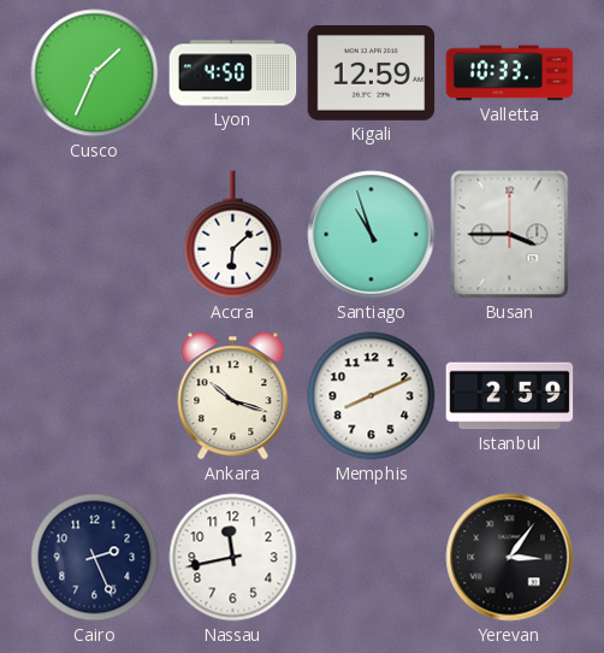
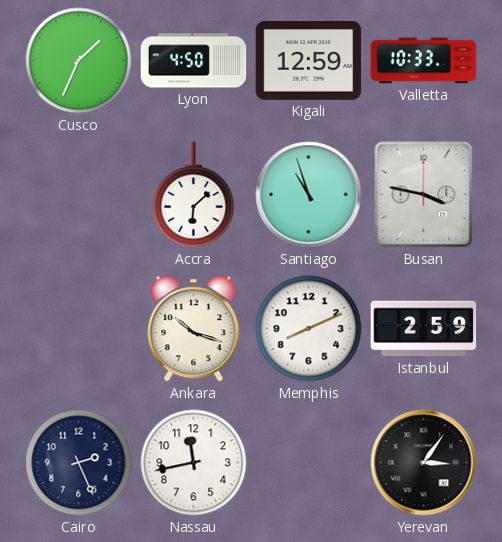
Busan: 3:45 -> 3:47 (424, 195)
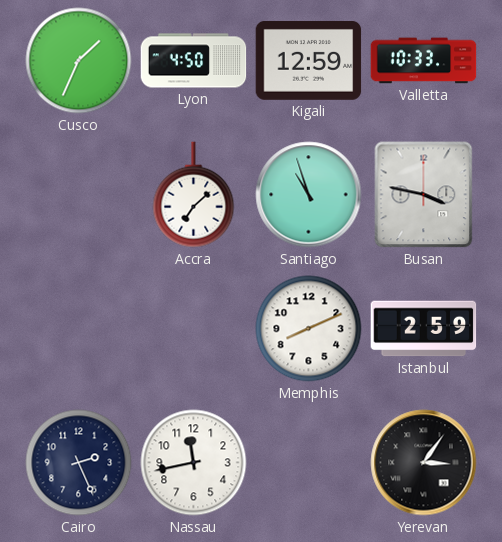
Accra: 6:08 -> 7:08 (194, 195)
Ankara: 10:18 -> none (194, 329)
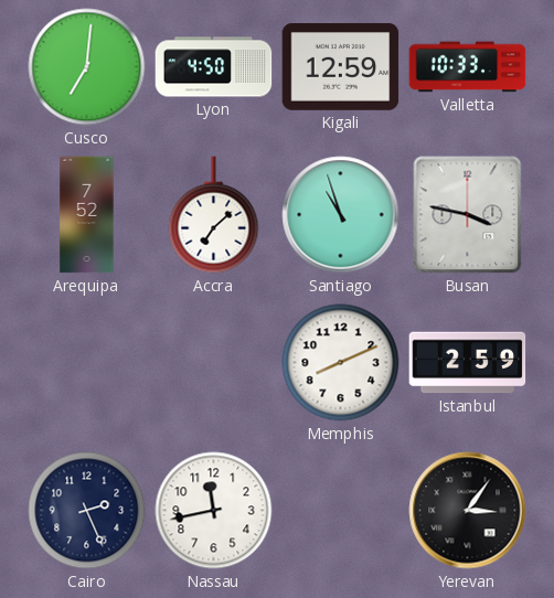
Cusco: 1:34 -> 7:01 (87, 67)
Arequipa: none -> 7:52 (87, 215)
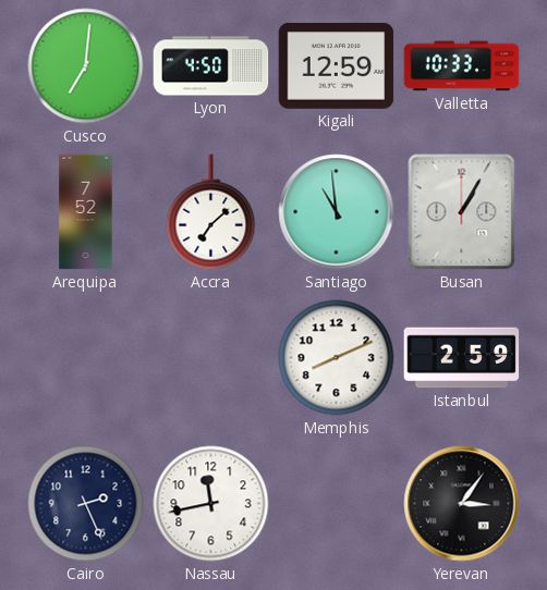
Santiago: 10:57 -> 10:59 (337, 212)
Busan: 3:47 -> 1:05 (462, 212)
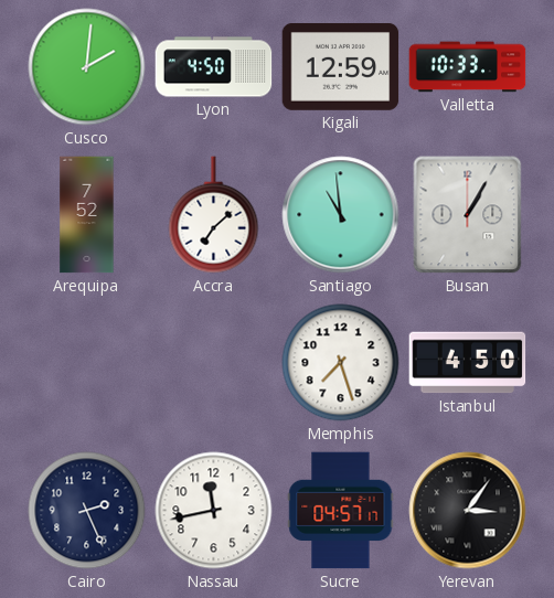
Cusco: 7:01 -> 2:01 (87, 67)
Memphis: 8:11 -> 7:27 (341, 363)
Istanbul: 2:59 -> 4:50 (468, 363)
Sucre: none -> 04:57 (341, 511)
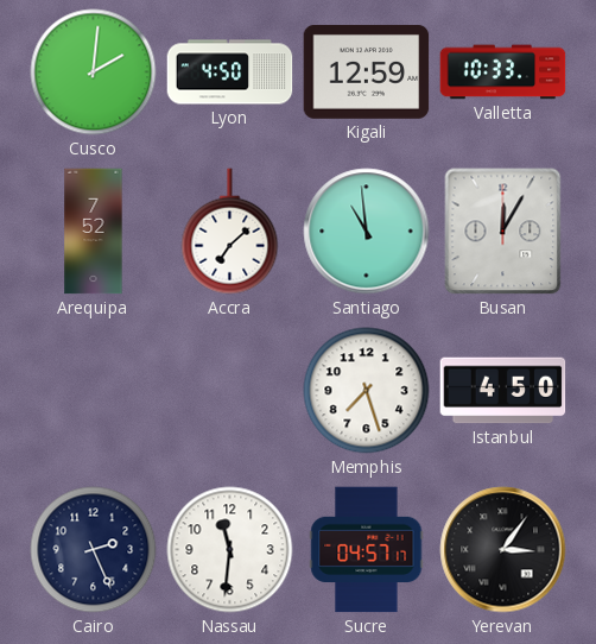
Busan: 1:05 -> 12:05 (503, 232)
Nassau: 11:43 -> 11:31 (230, 550)
